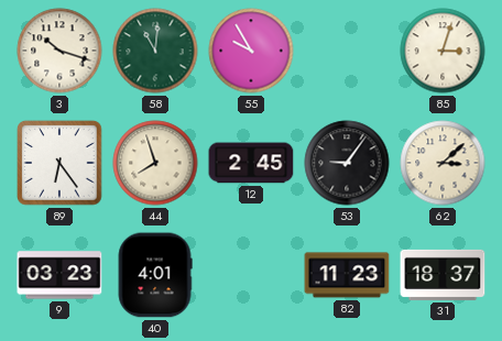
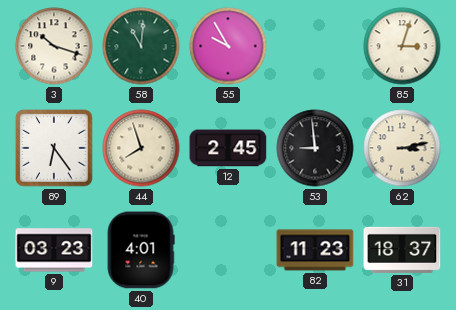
53: 9:06 -> 8:59 (315, 148)
62: 3:08 -> 3:13 (402, 148)
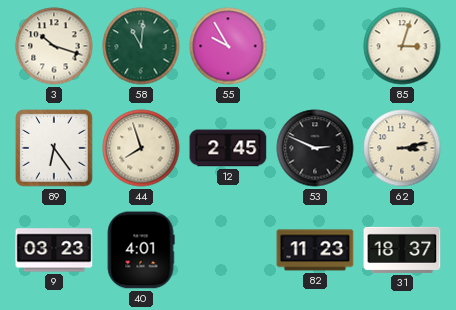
53: 8:59 -> 2:49 (315, 148)
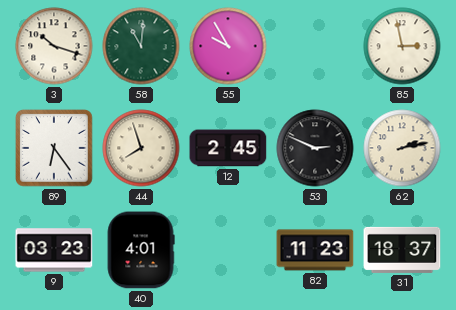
85: 3:03 -> 2:58 (402, 46)
62: 3:13 -> 2:13 (402, 148)
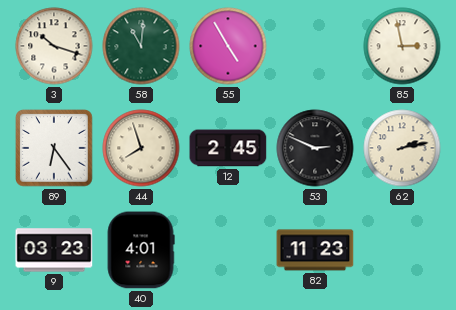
55: 9:55 -> 4:55 (228, 46)
31: 18:37 -> none (402, 250)
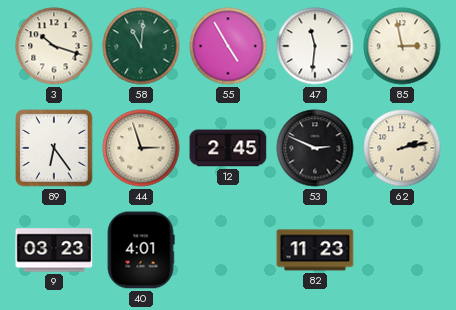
47: none -> 11:31 (315, 46)
44: 7:57 -> 2:57 (141, 148)
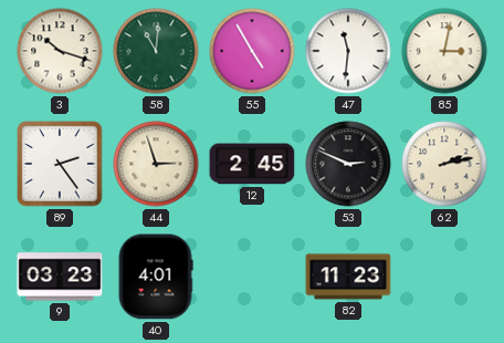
85: 2:58 -> 3:02 (444, 51)
89: 6:24 -> 2:24 (60, 164)
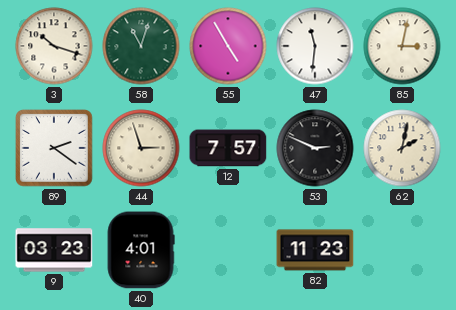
58: 11:01 -> 11:03 (141, 46)
89: 2:24 -> 2:21 (54, 148)
12: 2:45 -> 7:57 (228, 148)
62: 2:13 -> 2:02 (402, 148)
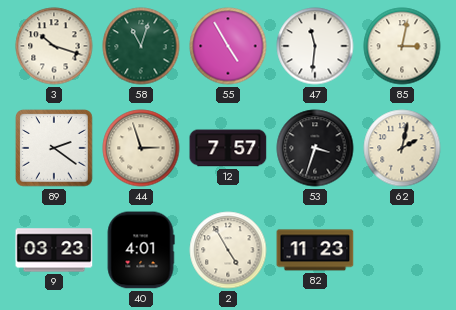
53: 2:49 -> 3:33 (315, 148)
2: none -> 4:55 (228, 250)
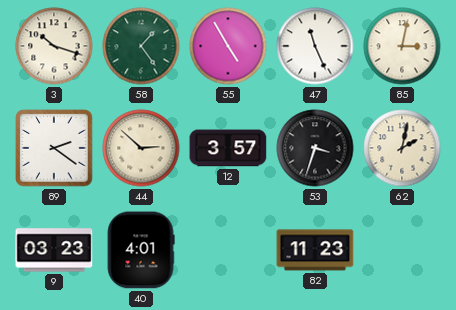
58: 11:03 -> 1:24 (141, 46)
47: 11:31 -> 11:26 (315, 46)
44: 2:57 -> 2:52 (141, 148)
12: 7:57 -> 3:57 (228, 148)
2: 4:55 -> none (228, 250)
